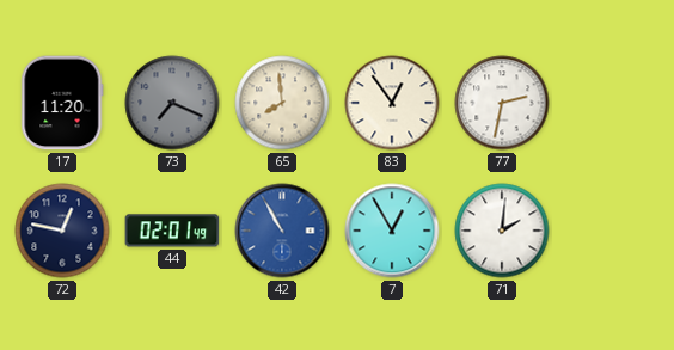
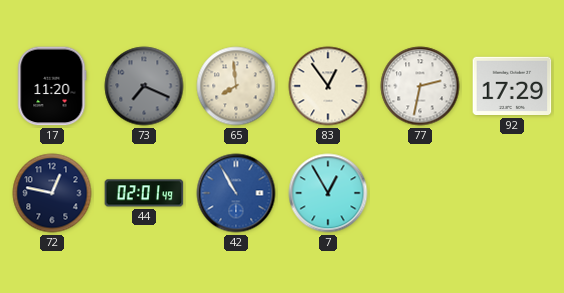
92: none -> 17:29 (512, 86)
71: 2:01 -> none (502, 231)
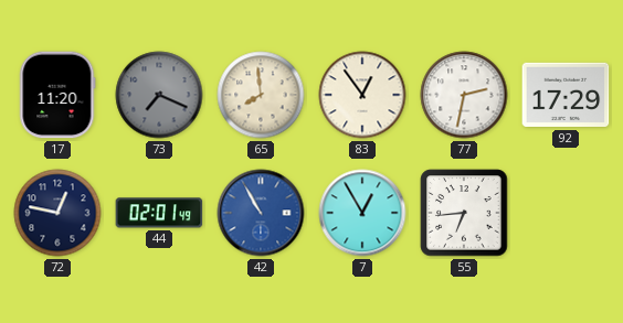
55: none -> 6:44 (464, 213)
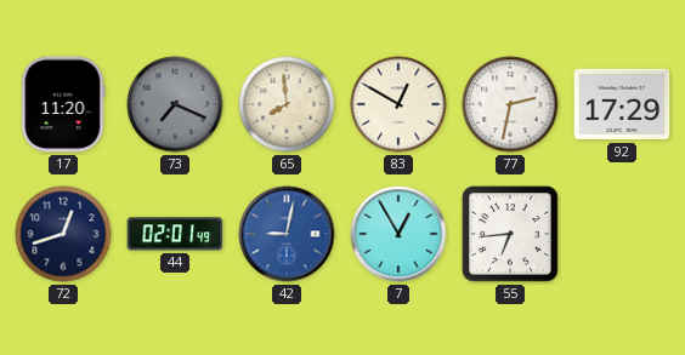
83: 12:54 -> 12:50 (398, 104)
72: 12:47 -> 12:42 (63, 234)
42: 10:55 -> 9:02 (287, 234)
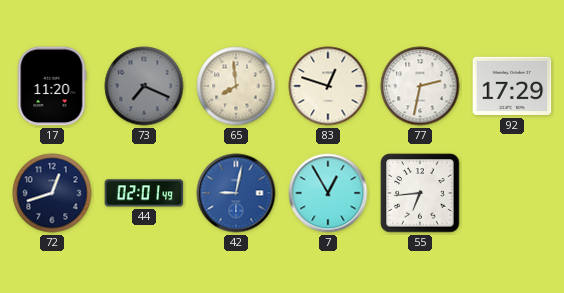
83: 12:50 -> 12:48 (328, 86)
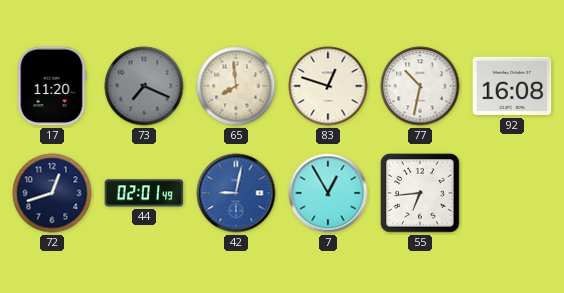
77: 2:32 -> 10:32 (420, 86)
92: 17:29 -> 16:08 (512, 86)
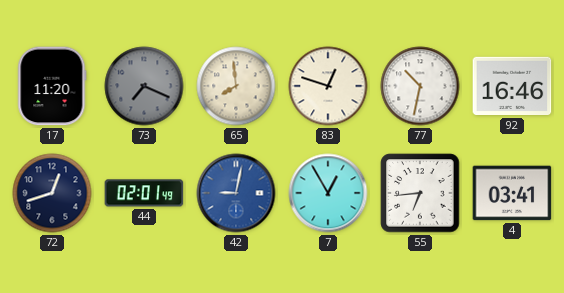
92: 16:08 -> 16:46 (512, 86)
4: none -> 03:41 (512, 193)
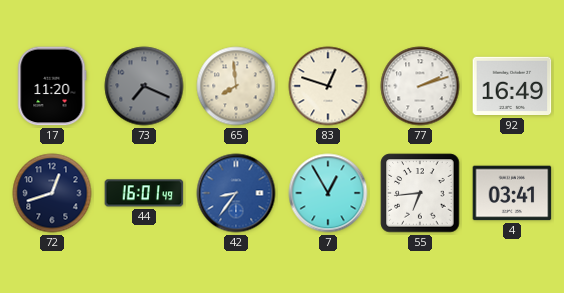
77: 10:32 -> 2:12 (420, 86)
92: 16:46 -> 16:49 (512, 86)
44: 02:01 -> 16:01 (144, 193)
42: 9:02 -> 8:36 (236, 193)
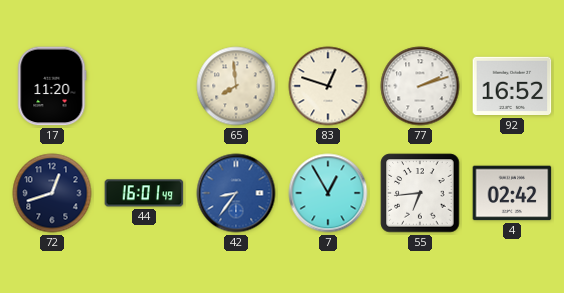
73: 7:19 -> none (144, 86)
92: 16:49 -> 16:52 (512, 86)
4: 03:41 -> 02:42 (512, 193)
